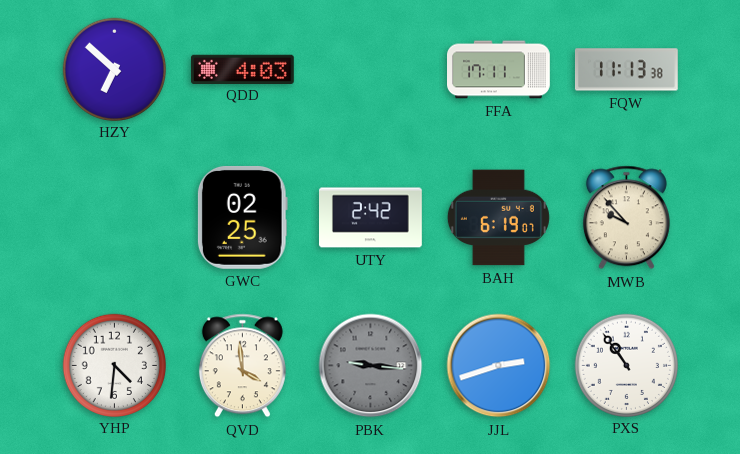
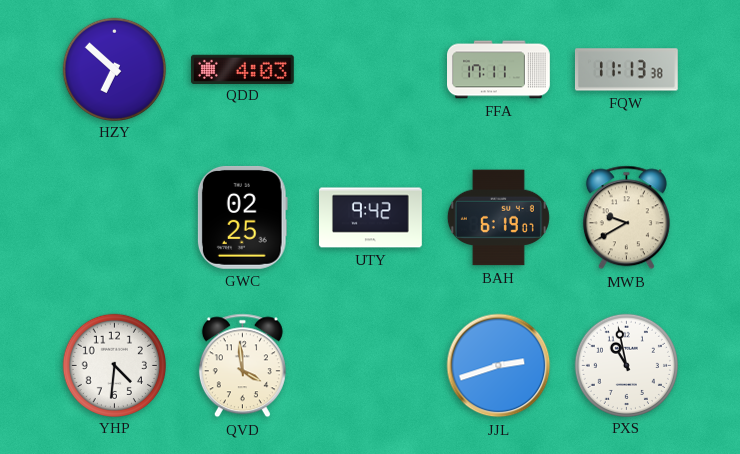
UTY: 2:42 -> 9:42 (371, 218)
MWB: 9:53 -> 9:40 (626, 218)
PBK: 9:16 -> none (371, 366)
PXS: 10:54 -> 10:58 (626, 365)
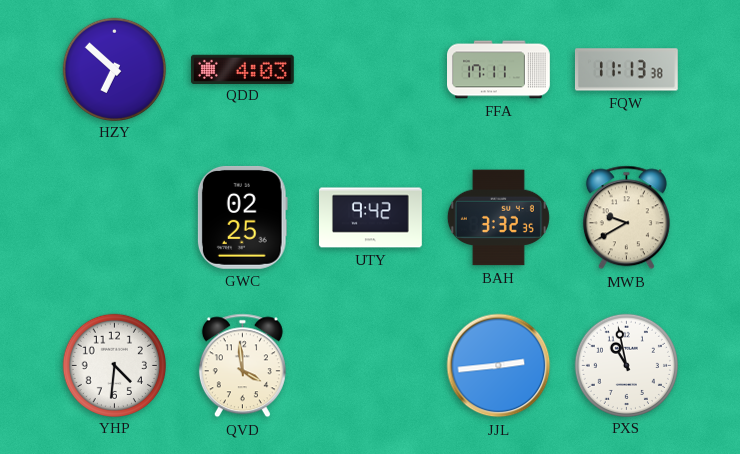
BAH: 6:19 -> 3:32 (498, 218)
JJL: 2:42 -> 2:44 (499, 366)
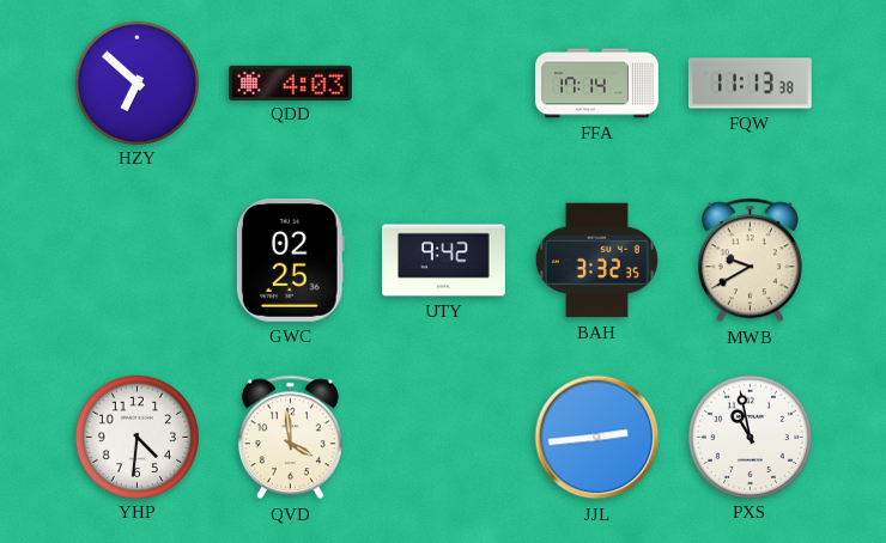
FFA: 17:11 -> 17:14 (597, 84)
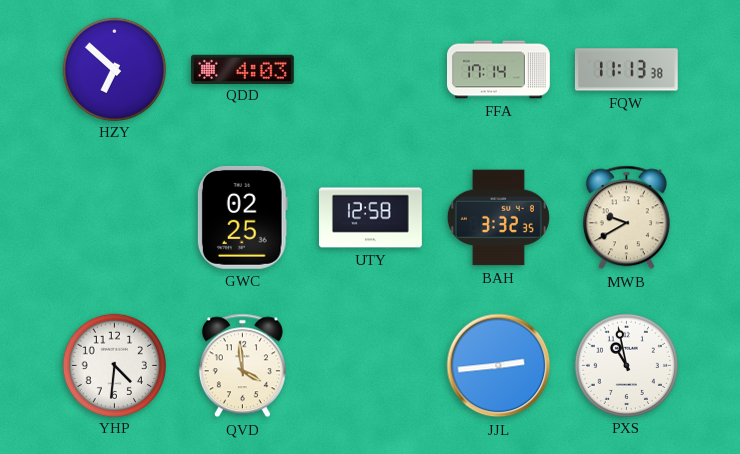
UTY: 9:42 -> 12:58 (371, 218)
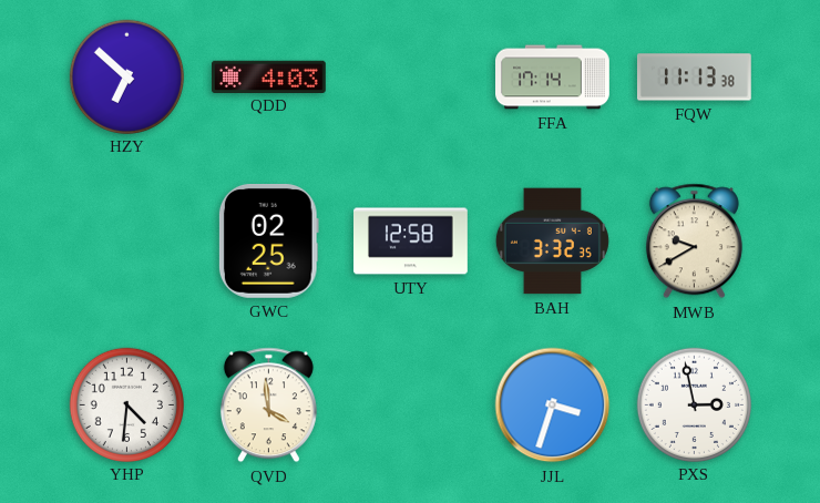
JJL: 2:44 -> 3:33 (553, 406)
PXS: 10:58 -> 2:58 (694, 404)
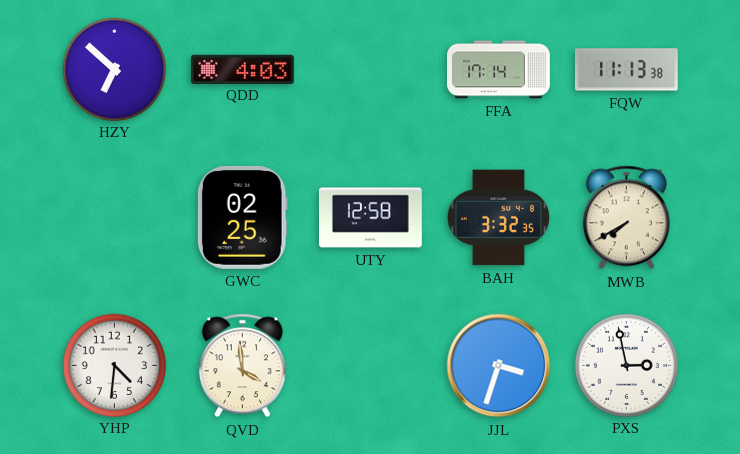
MWB: 9:40 -> 7:40 (626, 218)
